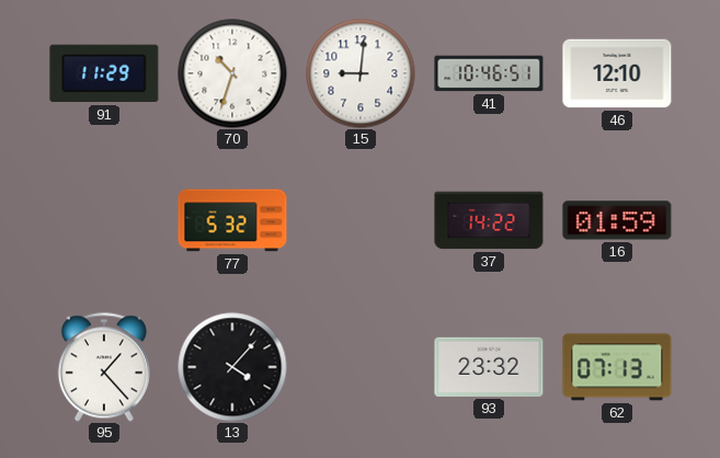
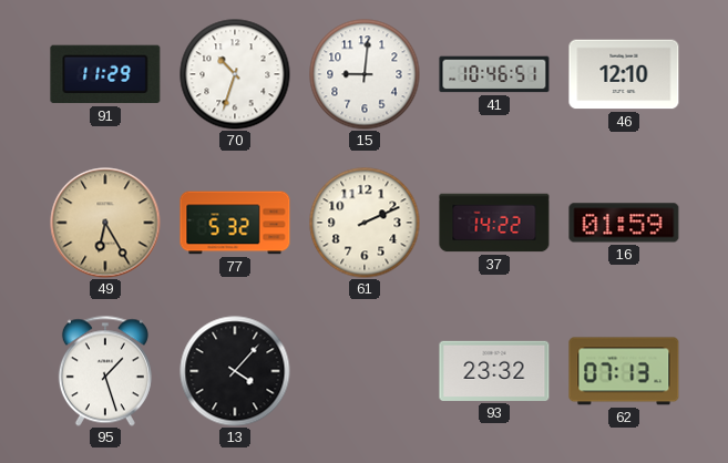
49: none -> 6:25 (105, 223)
61: none -> 2:11 (365, 223)
95: 1:23 -> 1:27 (105, 371)
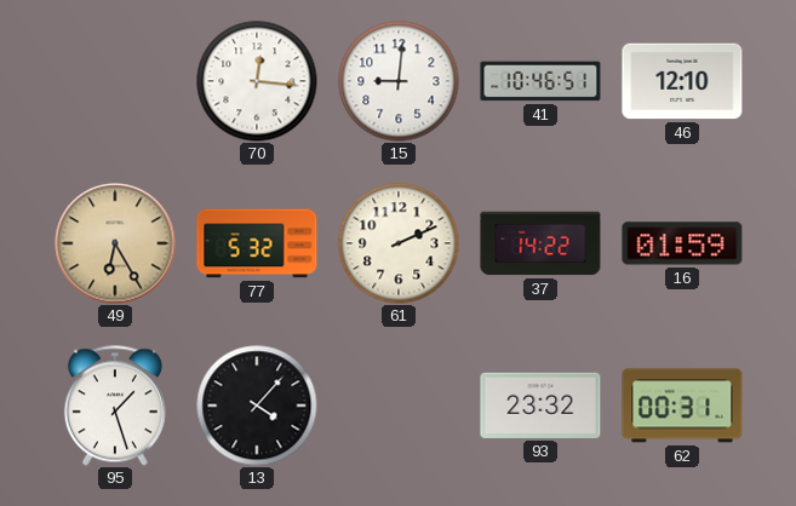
91: 11:29 -> none (105, 74)
70: 10:33 -> 12:16 (257, 81)
62: 07:13 -> 00:31 (682, 406)
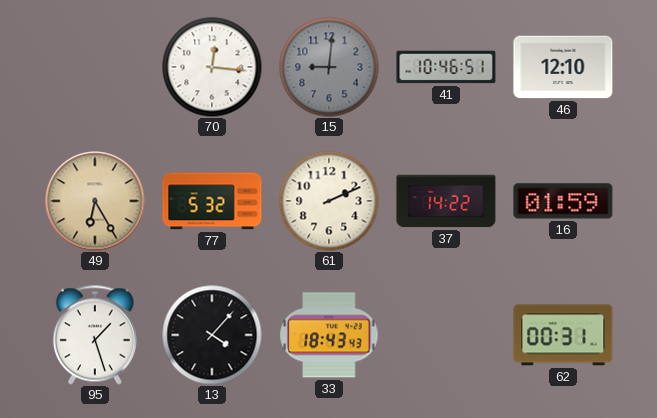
15 dial: white -> grey (329, 67)
33: none -> 18:43 (329, 335)
93: 23:32 -> none (540, 406)
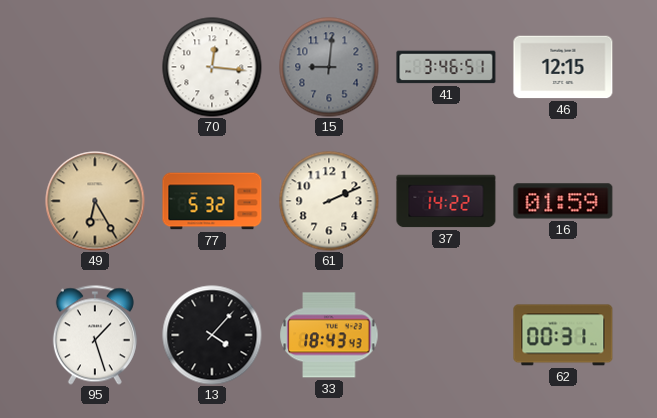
41: 10:46 -> 3:46 (446, 67)
46: 12:10 -> 12:15 (563, 67)
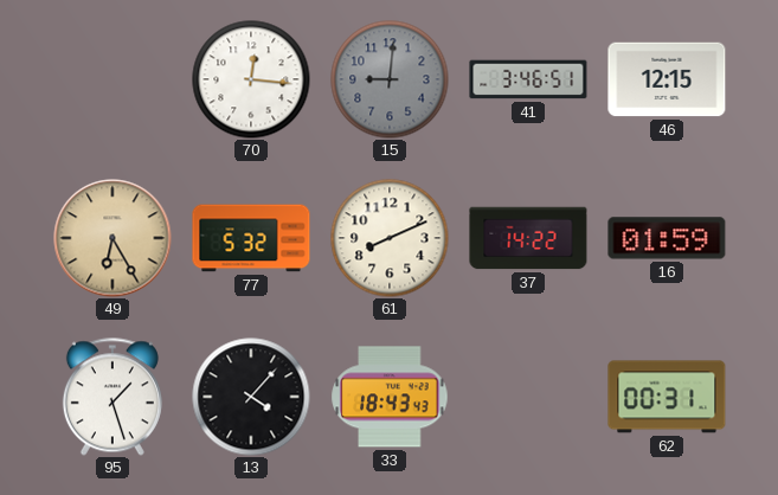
61: 2:11 -> 8:11 (390, 238)
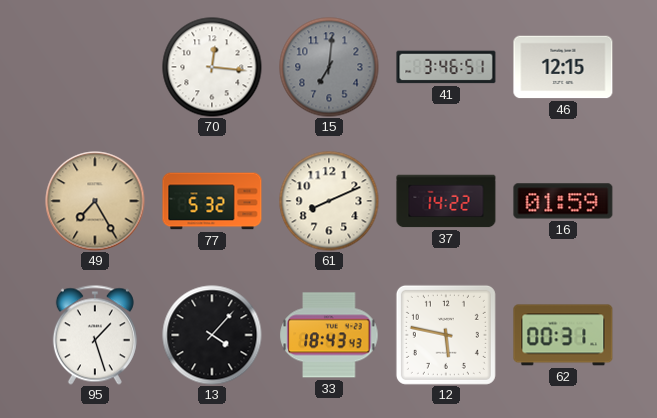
15: 9:01 -> 7:01 (329, 67)
49: 6:25 -> 7:25 (95, 201)
12: none -> 5:47 (446, 335)
